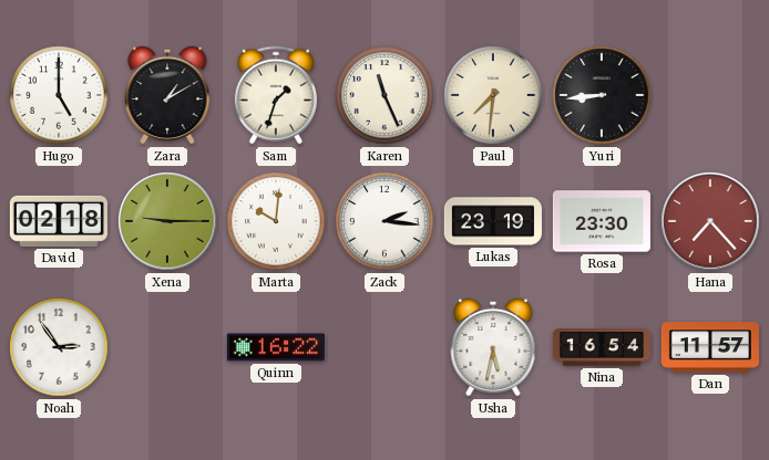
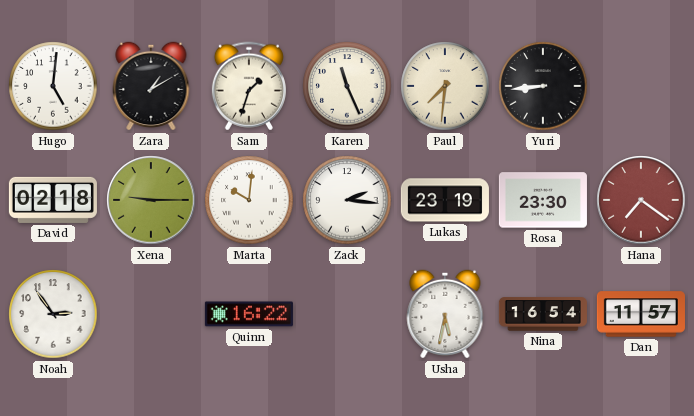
Hugo: 5:00 -> 5:01 (53, 86)
Hana: 7:23 -> 7:21 (641, 200)
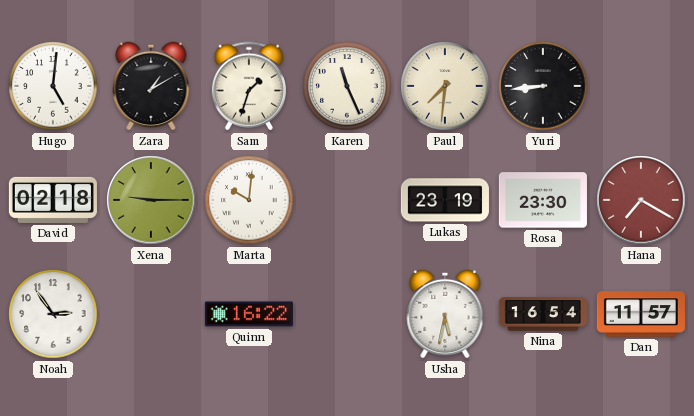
Zack: 2:16 -> none (347, 200)
Hana: 7:21 -> 7:20 (641, 200)
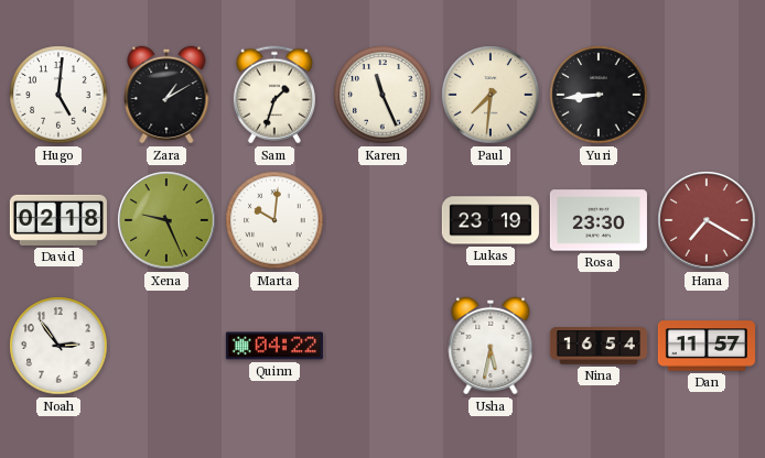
Xena: 9:15 -> 9:26 (166, 220)
Quinn: 16:22 -> 04:22 (274, 346)
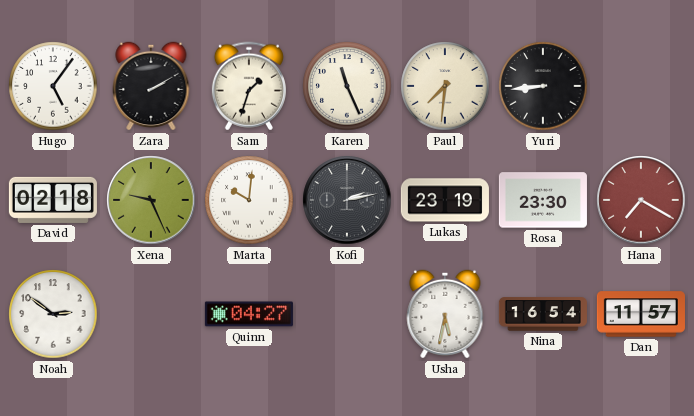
Hugo: 5:01 -> 5:06 (53, 86)
Zara: 1:10 -> 2:10 (151, 86)
Kofi: none -> 2:13 (347, 200)
Noah: 2:54 -> 2:51 (53, 314)
Quinn: 04:22 -> 04:27 (249, 314)
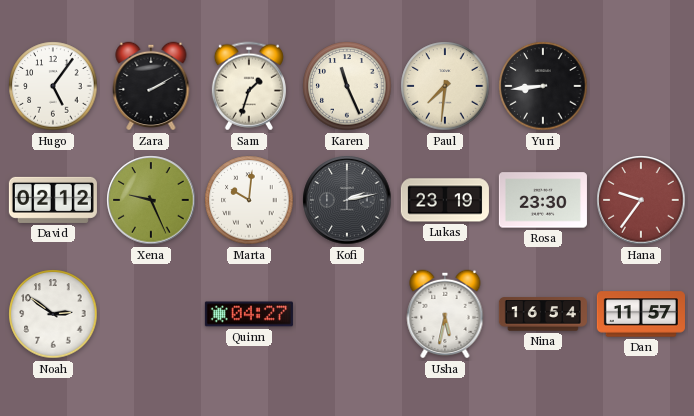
David: 02:18 -> 02:12 (53, 200)
Hana: 7:20 -> 9:36 (641, 200)
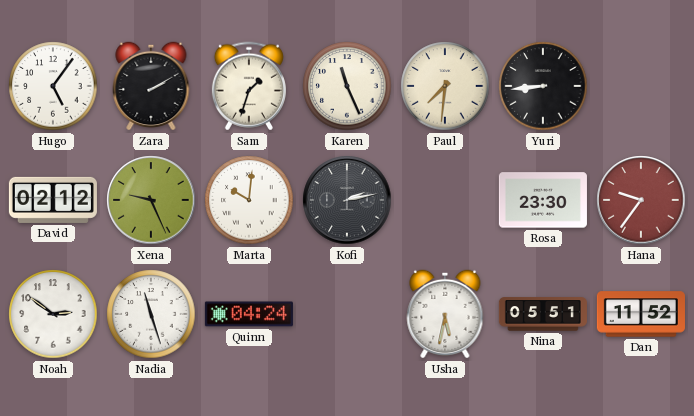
Lukas: 23:19 -> none (445, 200)
Nadia: none -> 11:27 (151, 314)
Quinn: 04:27 -> 04:24 (249, 314)
Nina: 16:54 -> 05:51 (543, 314)
Dan: 11:57 -> 11:52 (641, 314)
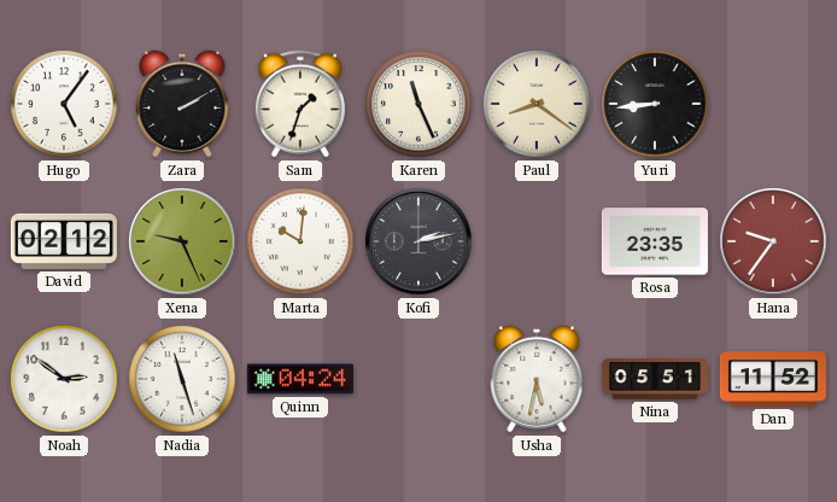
Paul: 7:31 -> 8:21 (537, 104)
Rosa: 23:30 -> 23:35 (655, 241)
